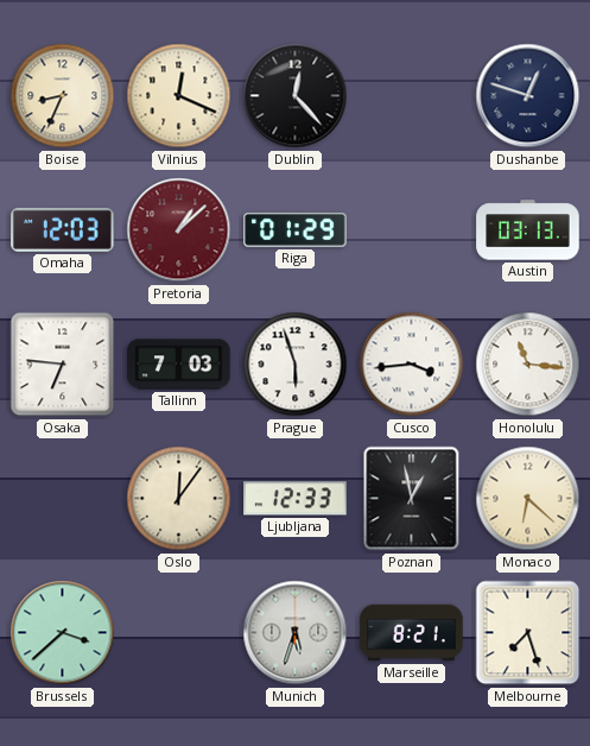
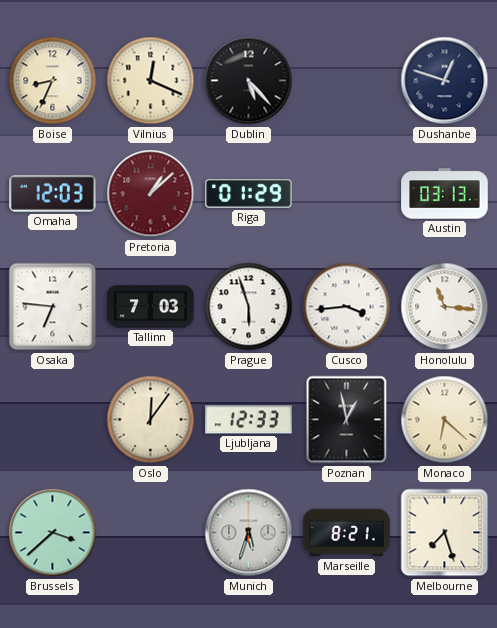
Dublin: 12:23 -> 5:23 (249, 81)
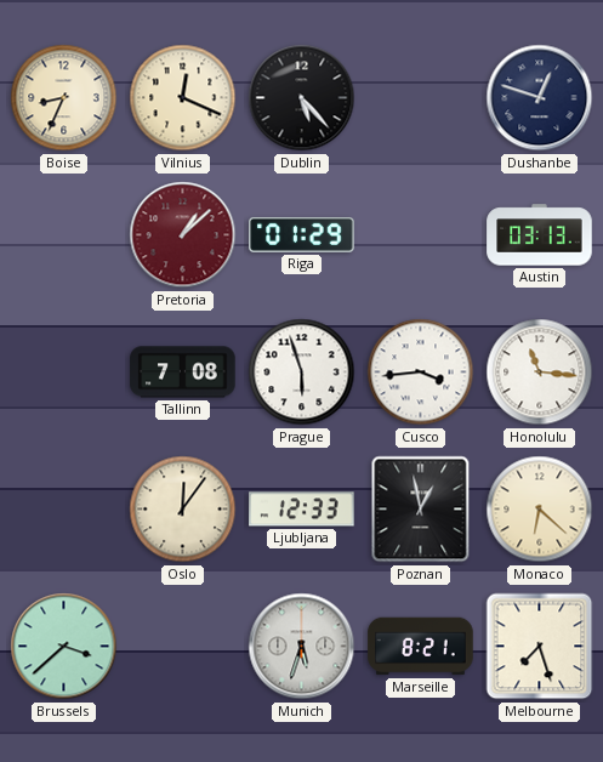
Omaha: 12:03 -> none (53, 193)
Osaka: 6:46 -> none (53, 307)
Tallinn: 7:03 -> 7:08 (183, 373)
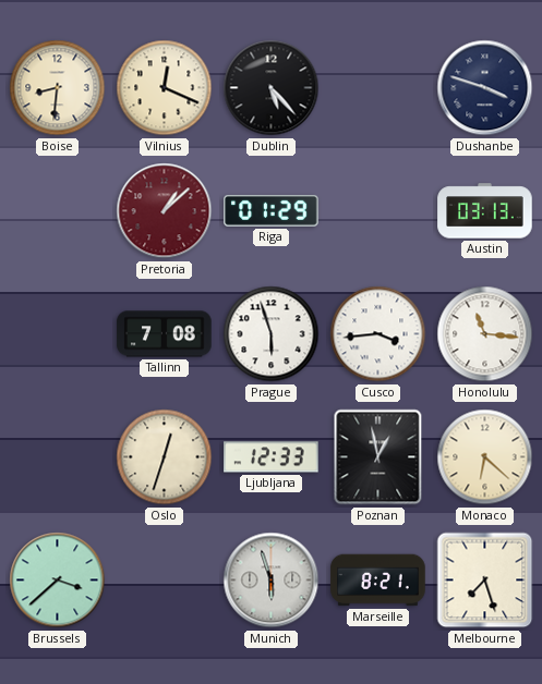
Boise: 8:34 -> 8:31 (58, 88)
Dushanbe: 12:48 -> 3:48 (485, 88)
Oslo: 12:06 -> 12:33 (165, 457)
Munich: 5:33 -> 5:57 (272, 581)
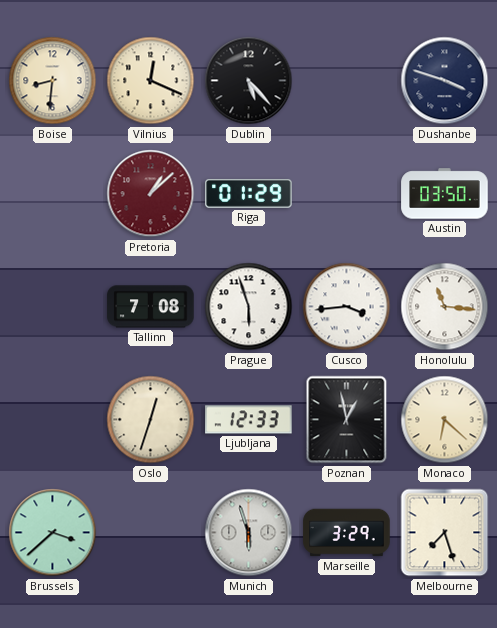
Austin: 03:13 -> 03:50 (445, 194)
Marseille: 8:21 -> 3:29 (347, 533)
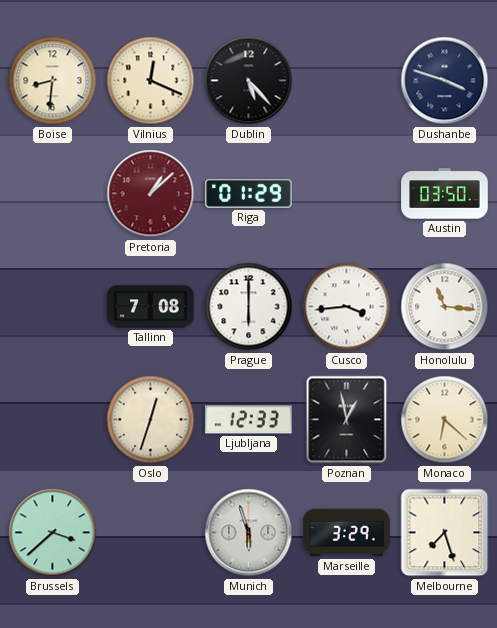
Prague: 5:57 -> 6:00 (249, 307)
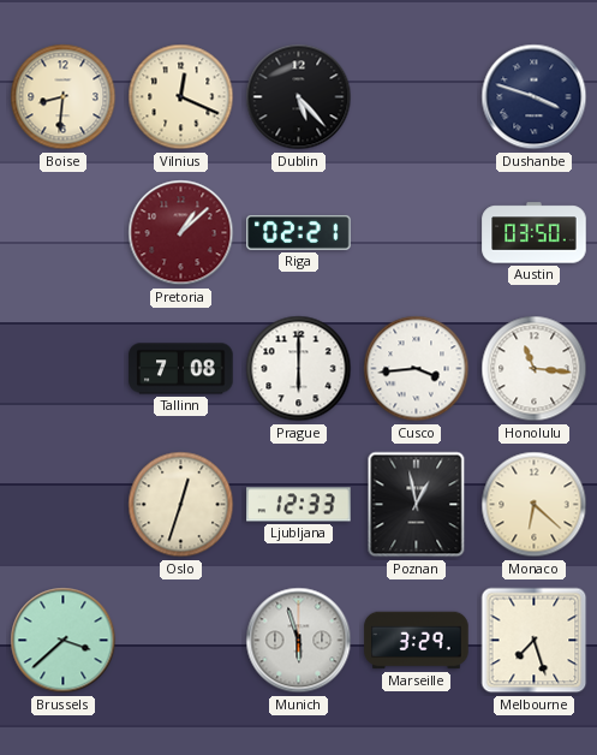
Riga: 01:29 -> 02:21 (299, 232)
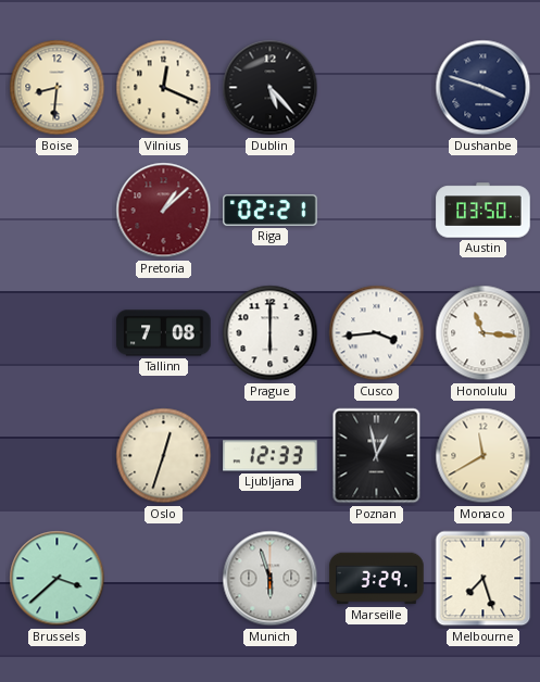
Monaco: 6:22 -> 11:40 (484, 456)
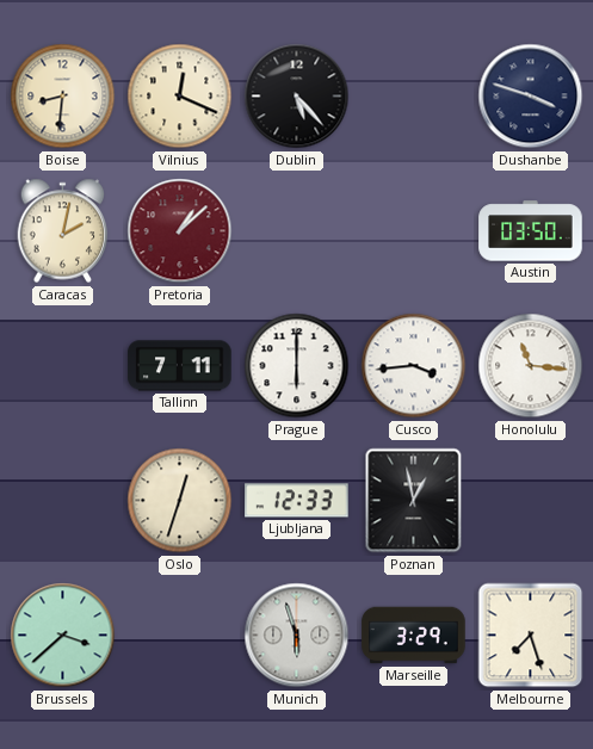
Caracas: none -> 2:02 (63, 231)
Riga: 02:21 -> none (271, 210)
Tallinn: 7:08 -> 7:11 (180, 366)
Monaco: 11:40 -> none (484, 456)
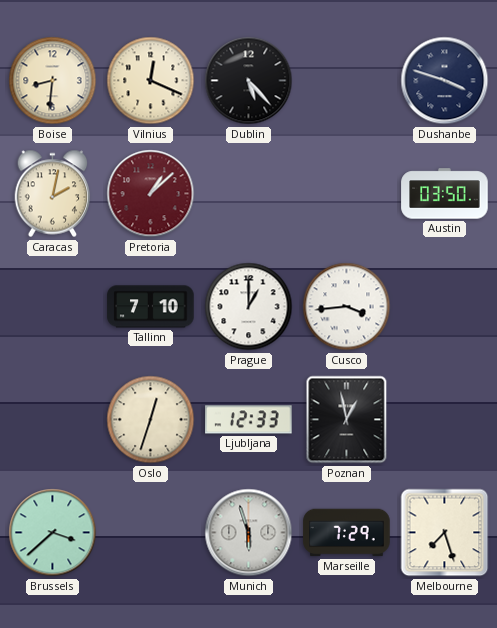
Tallinn: 7:11 -> 7:10 (151, 307)
Prague: 6:00 -> 1:00 (249, 307)
Honolulu: 11:16 -> none (531, 366)
Marseille: 3:29 -> 7:29 (347, 533)
